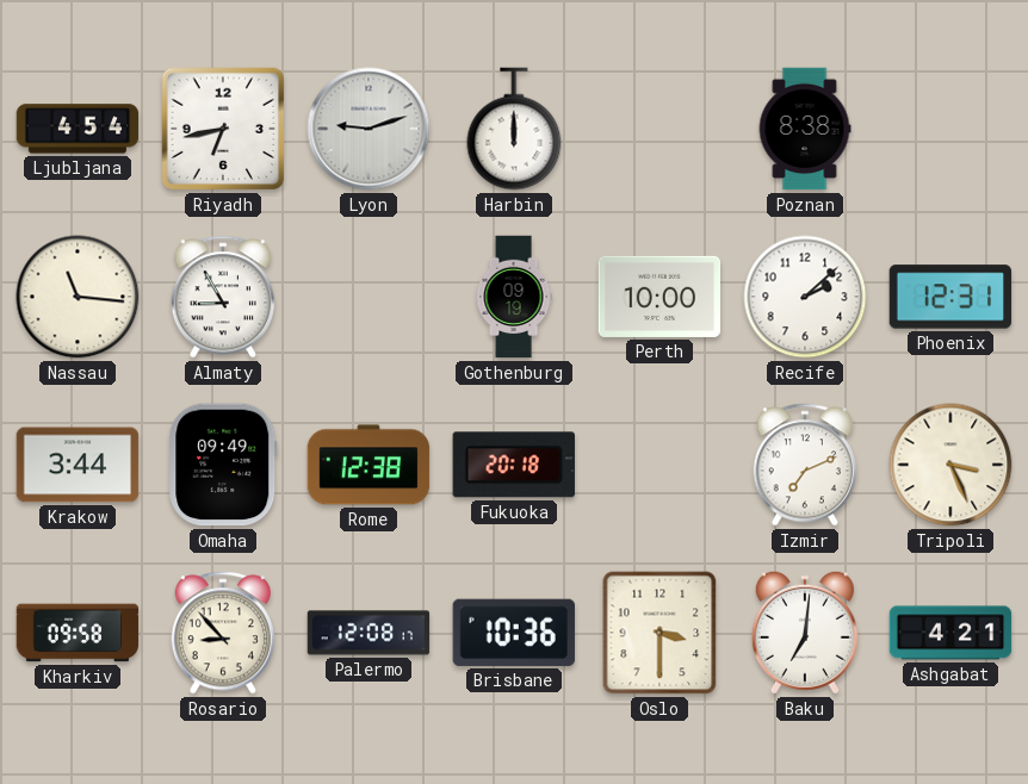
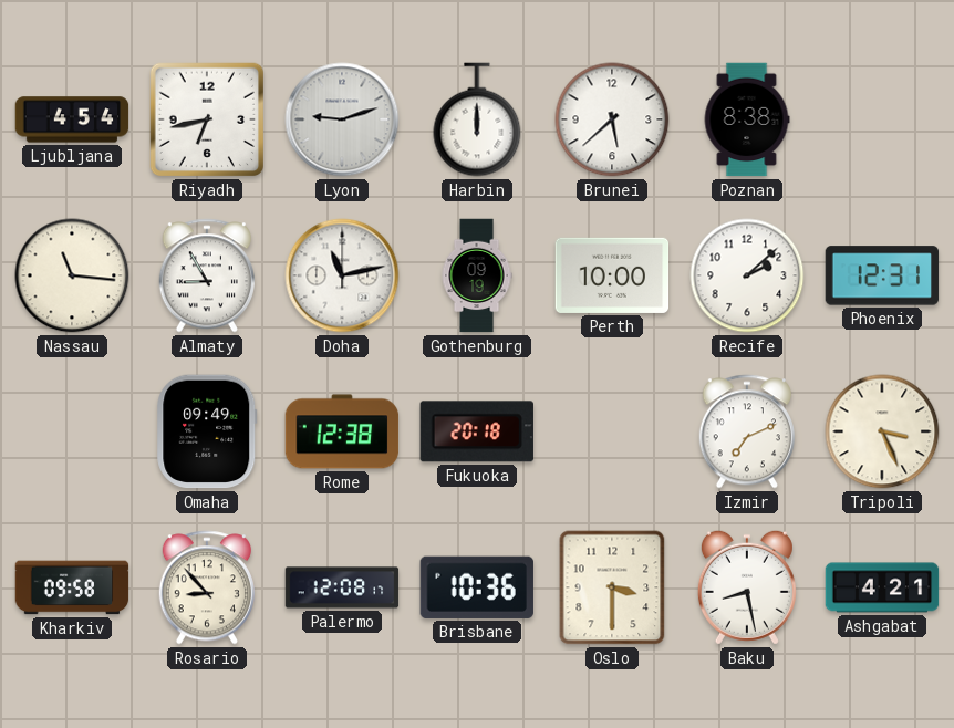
Brunei: none -> 5:38 (612, 119)
Doha: none -> 11:13 (342, 275)
Krakow: 3:44 -> none (78, 465)
Baku: 7:01 -> 8:28 (747, 587)
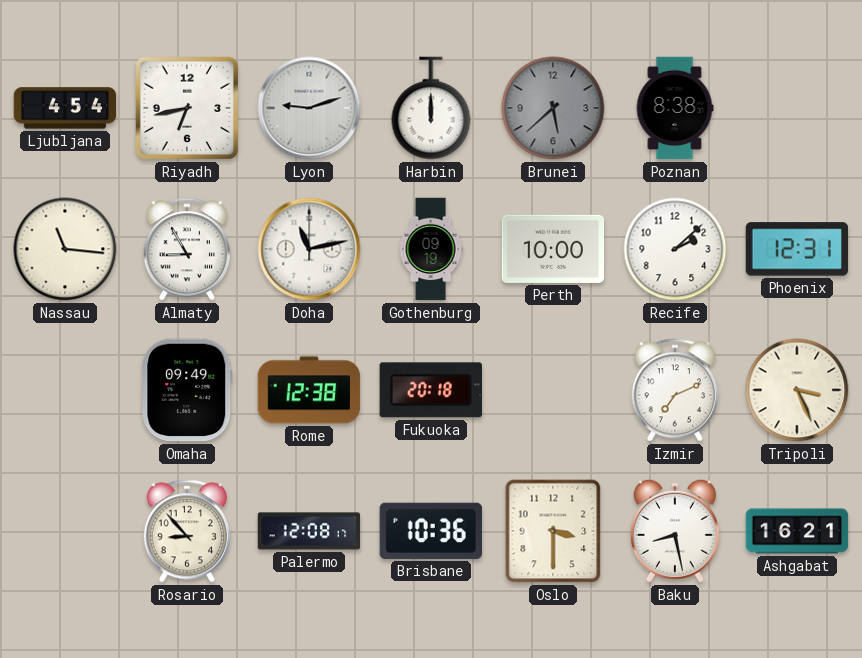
Brunei dial: white -> grey (553, 108)
Kharkiv: 09:58 -> none (72, 587)
Ashgabat: 4:21 -> 16:21 (797, 531)
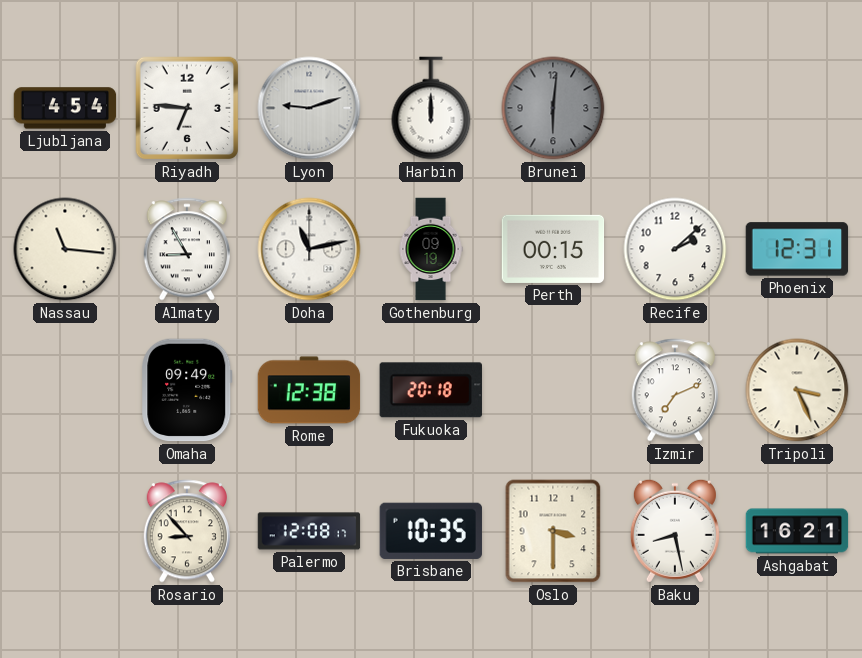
Riyadh: 6:43 -> 6:46 (187, 108)
Brunei: 5:38 -> 6:01 (553, 108)
Poznan: 8:38 -> none (675, 108)
Perth: 10:00 -> 00:15 (553, 249)
Brisbane: 10:36 -> 10:35 (431, 531)
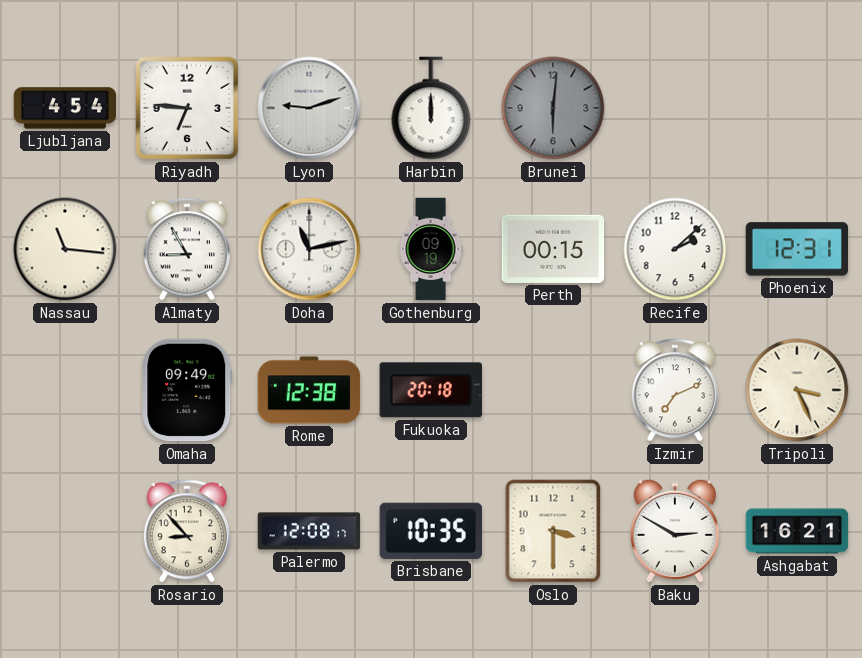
Baku: 8:28 -> 2:50 (675, 531)
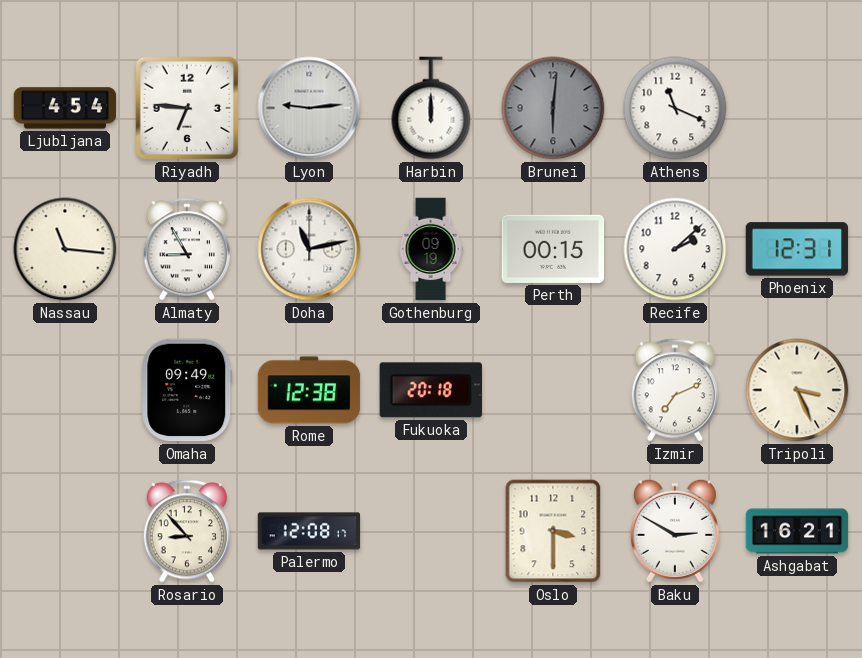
Lyon: 9:12 -> 9:14 (309, 108)
Athens: none -> 11:19 (675, 108)
Brisbane: 10:35 -> none (431, 531)
